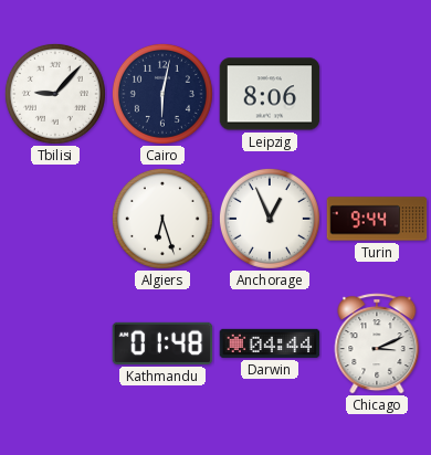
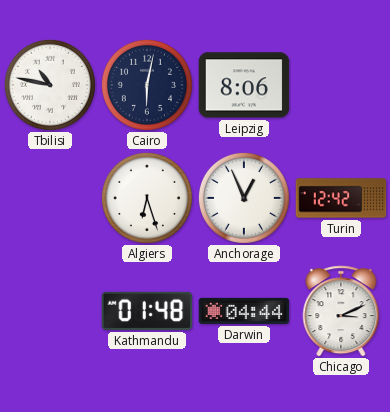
Tbilisi: 9:07 -> 10:47 (50, 85)
Turin: 9:44 -> 12:42 (341, 198)
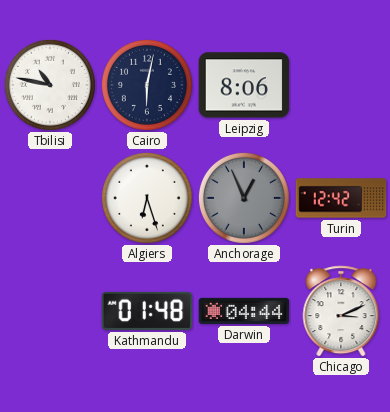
Anchorage dial: white -> grey (244, 198)
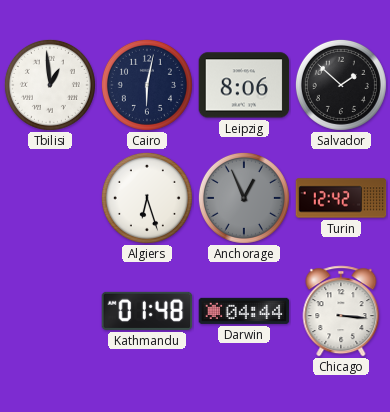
Tbilisi: 10:47 -> 12:59 (50, 85)
Salvador: none -> 1:52 (341, 85)
Chicago: 3:11 -> 3:16 (341, 311)
